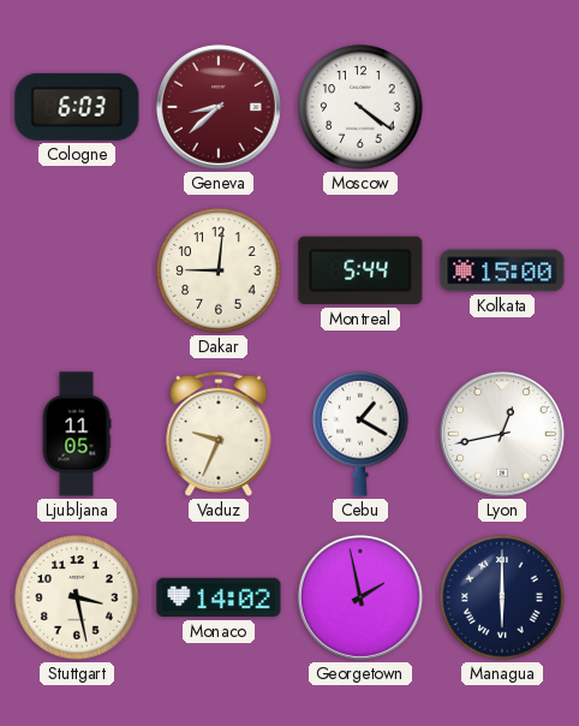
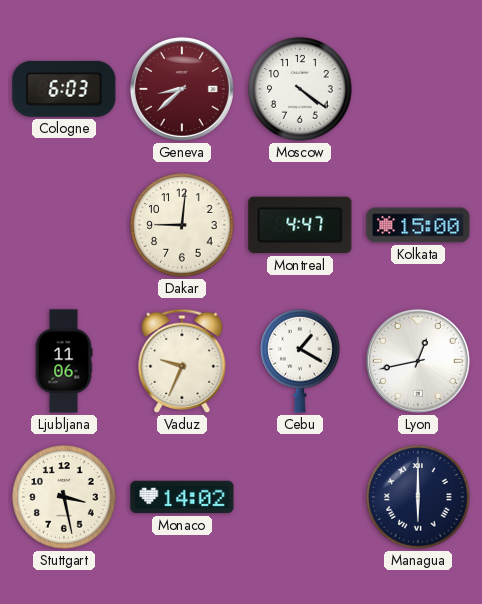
Montreal: 5:44 -> 4:47 (300, 225)
Ljubljana: 11:05 -> 11:06 (64, 361)
Georgetown: 1:58 -> none (360, 597)
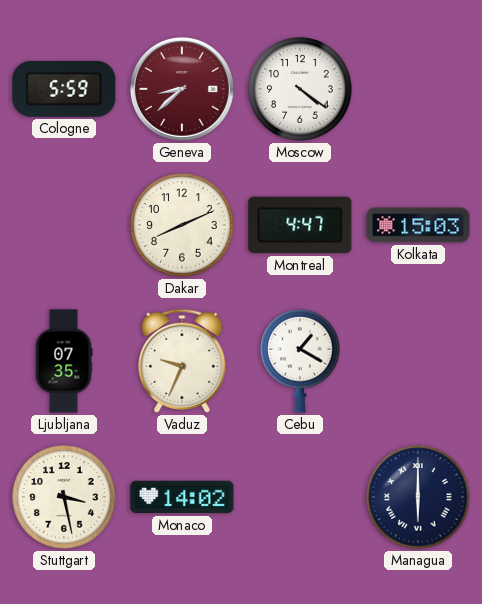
Cologne: 6:03 -> 5:59 (64, 89)
Dakar: 9:01 -> 8:11 (182, 225)
Kolkata: 15:00 -> 15:03 (418, 225)
Ljubljana: 11:06 -> 07:35 (64, 361)
Lyon: 12:43 -> none (418, 361)
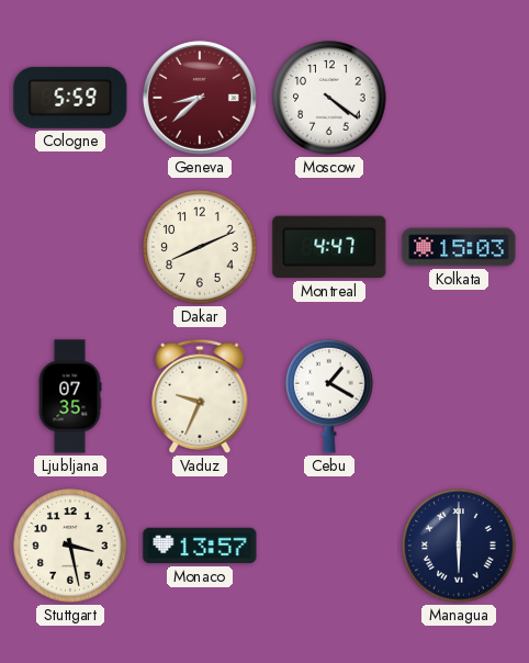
Monaco: 14:02 -> 13:57 (200, 546)
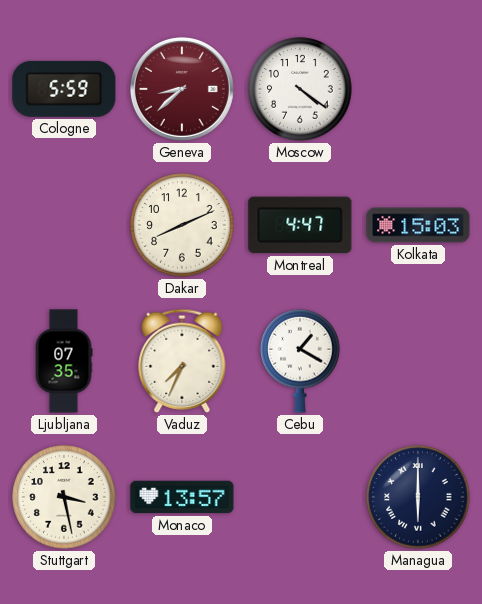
Vaduz: 9:34 -> 7:34 (182, 361)
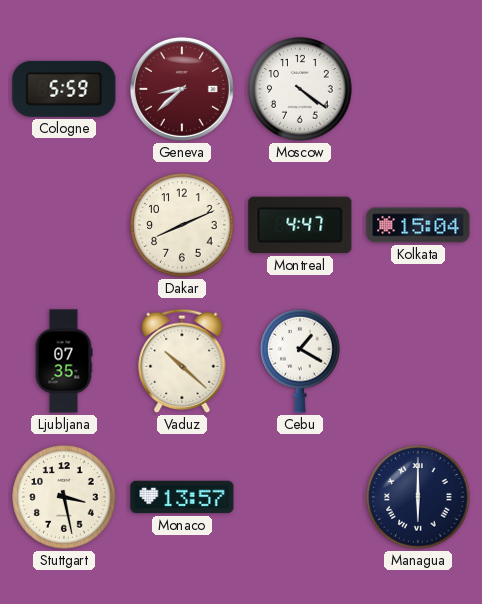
Kolkata: 15:03 -> 15:04 (418, 225)
Vaduz: 7:34 -> 10:22 (182, 361)
